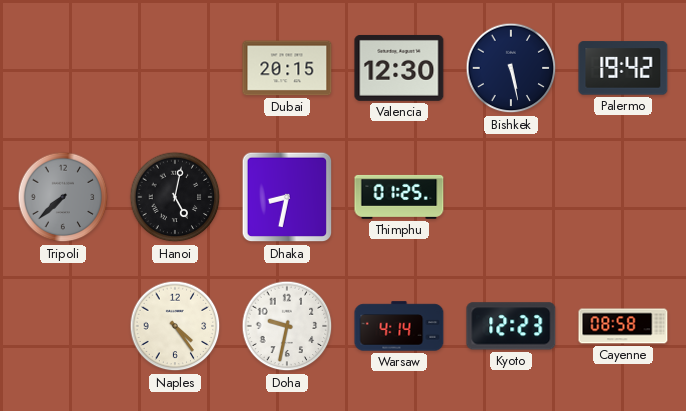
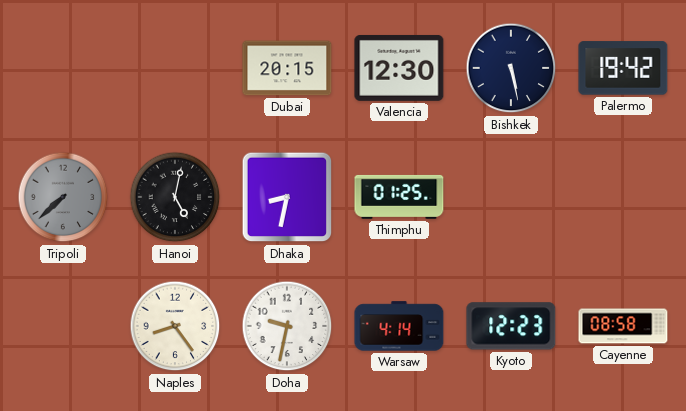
Naples: 4:24 -> 8:24 (175, 326)
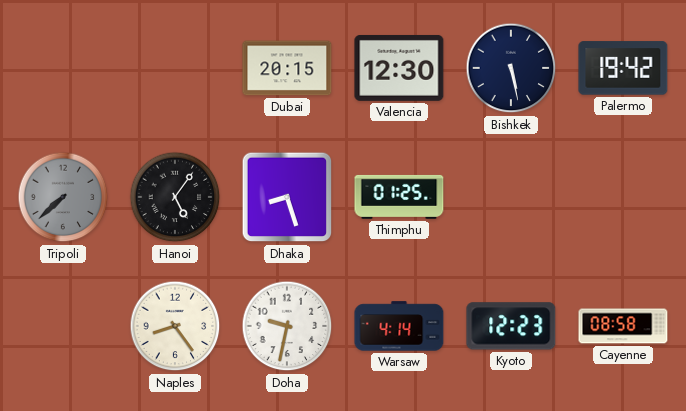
Hanoi: 5:02 -> 5:06 (175, 197)
Dhaka: 8:32 -> 8:27 (287, 197)
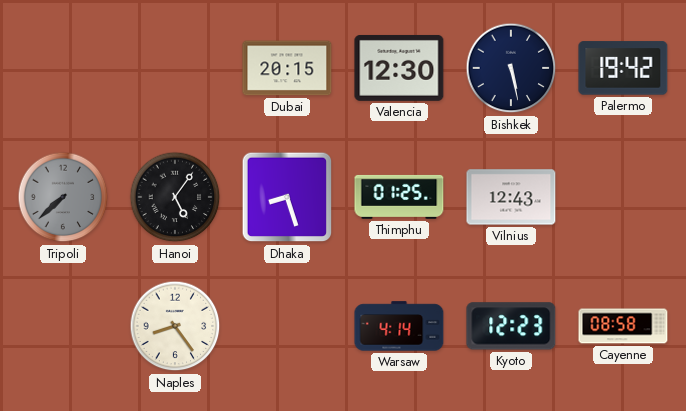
Vilnius: none -> 12:43 (511, 197)
Doha: 9:32 -> none (287, 326)
